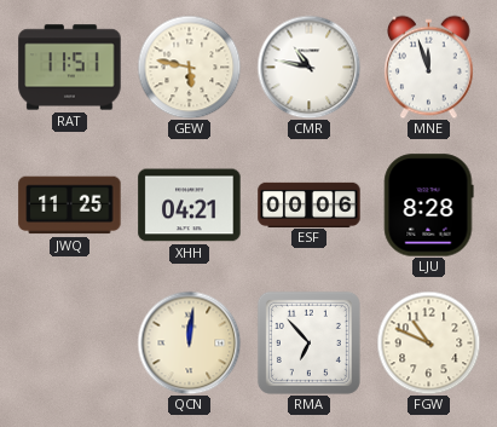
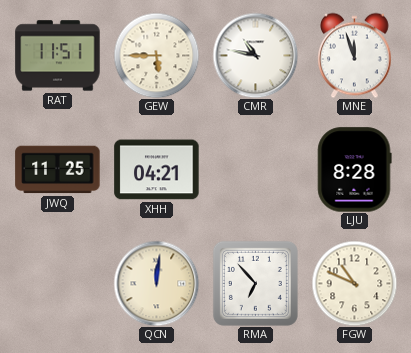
GEW: 5:47 -> 5:45 (156, 55)
ESF: 00:06 -> none (310, 204)
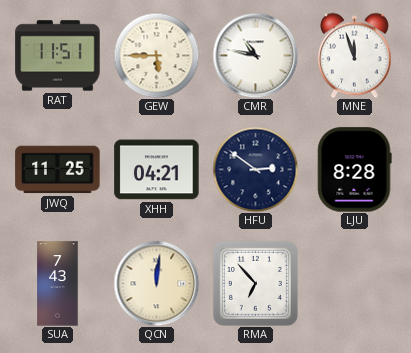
HFU: none -> 2:51 (255, 169)
SUA: none -> 7:43 (58, 284)
FGW: 10:49 -> none (354, 283)
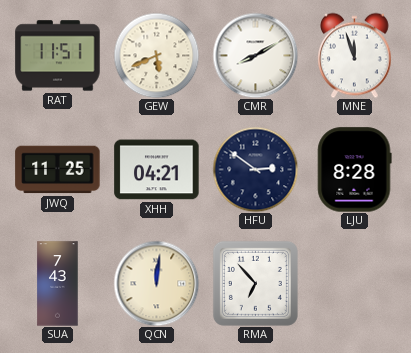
GEW: 5:45 -> 5:41 (156, 55)
CMR: 10:47 -> 8:10 (255, 55)
